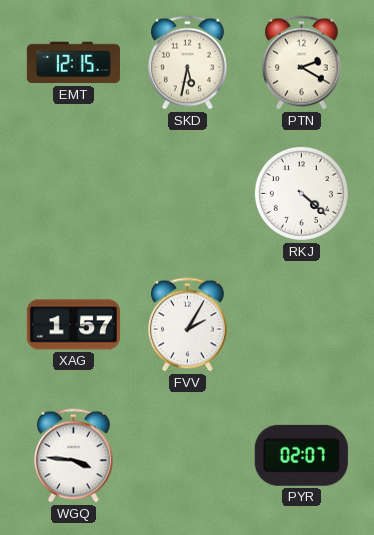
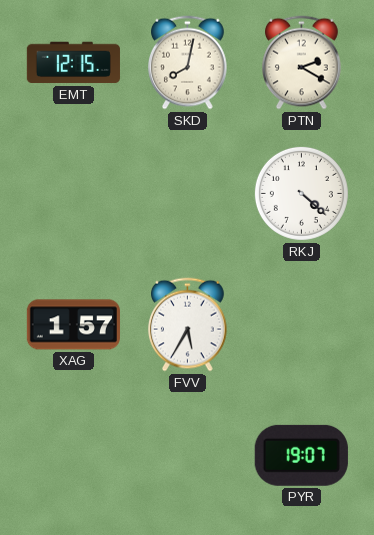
SKD: 5:32 -> 8:02 (188, 63)
FVV: 2:05 -> 5:35 (188, 325)
WGQ: 3:46 -> none (74, 456)
PYR: 02:07 -> 19:07 (301, 455)
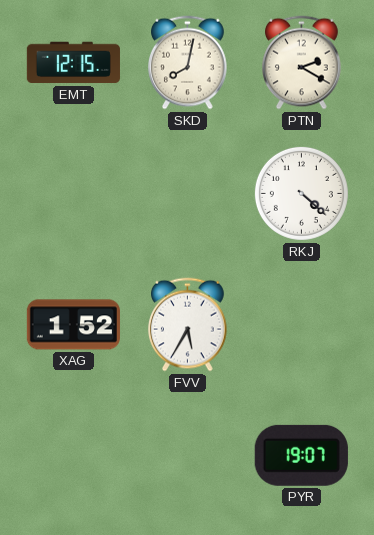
XAG: 1:57 -> 1:52 (73, 325)
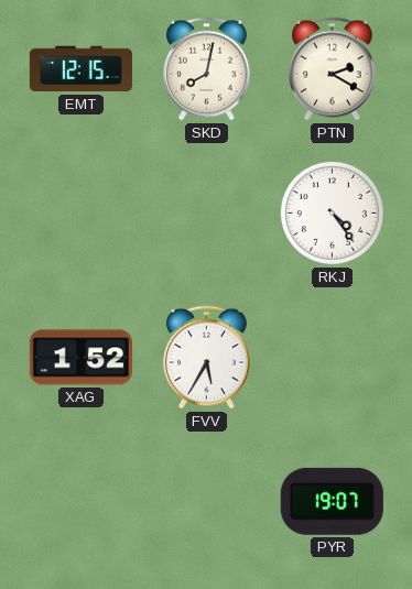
RKJ: 4:22 -> 4:24 (332, 212)
